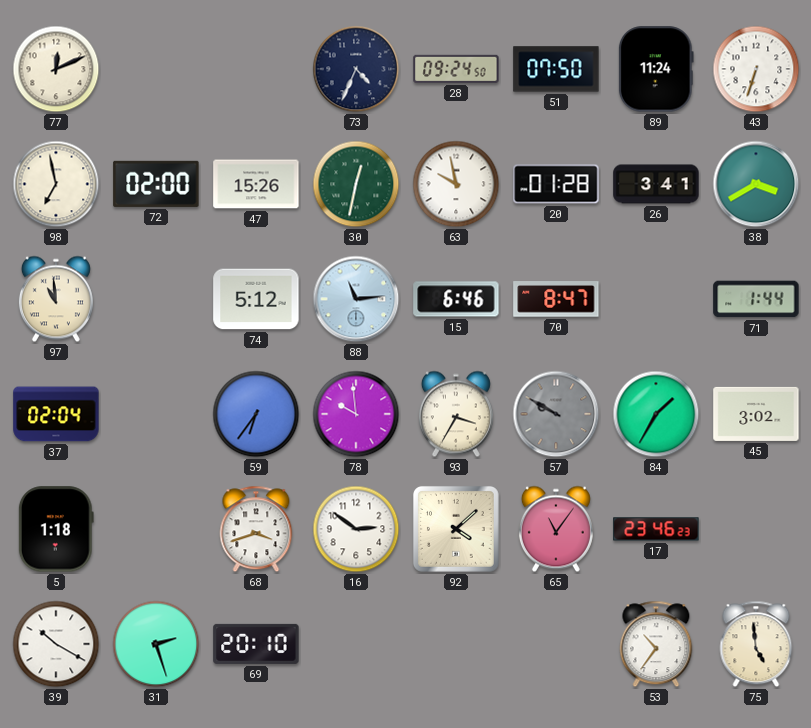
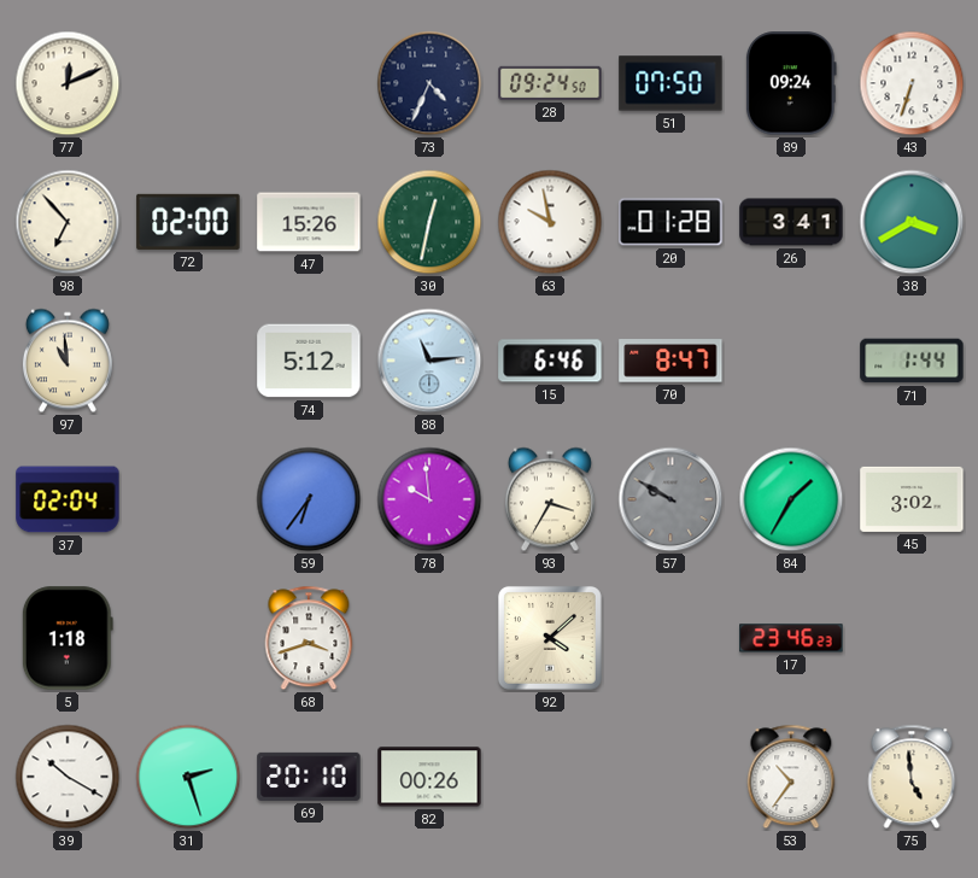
89: 11:24 -> 09:24 (791, 83)
98: 6:58 -> 6:53 (68, 222)
16: 2:51 -> none (356, 529)
65: 11:06 -> none (556, 529)
82: none -> 00:26 (429, 777)
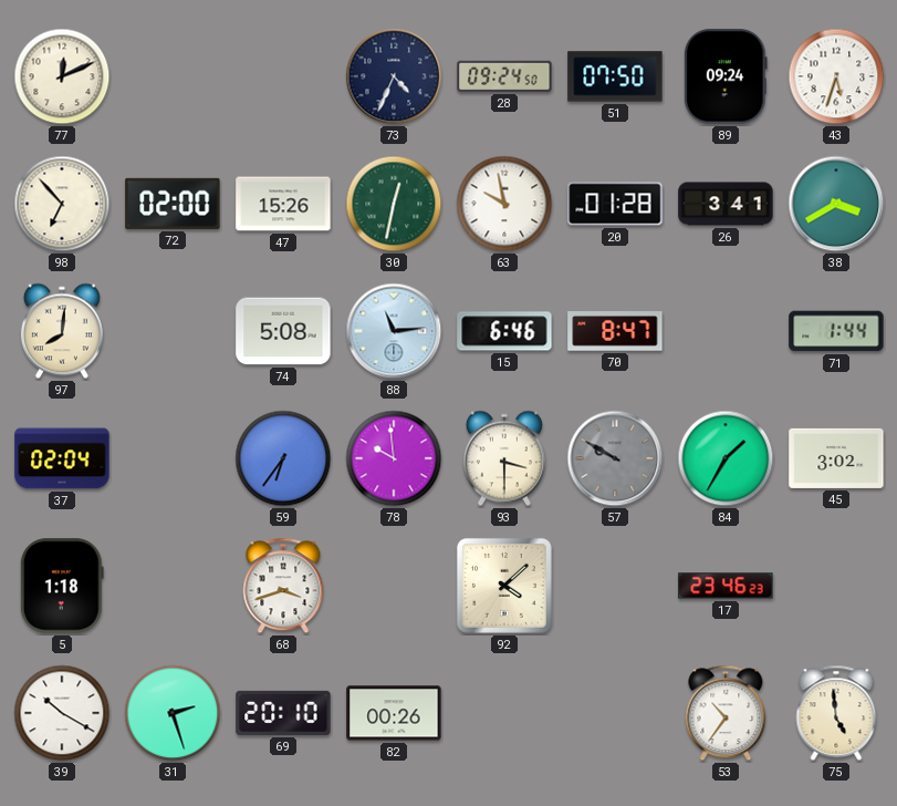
43: 6:33 -> 5:33 (836, 76)
97: 10:59 -> 8:01 (62, 331)
74: 5:12 -> 5:08 (283, 331)
93: 3:35 -> 3:30 (504, 458)
